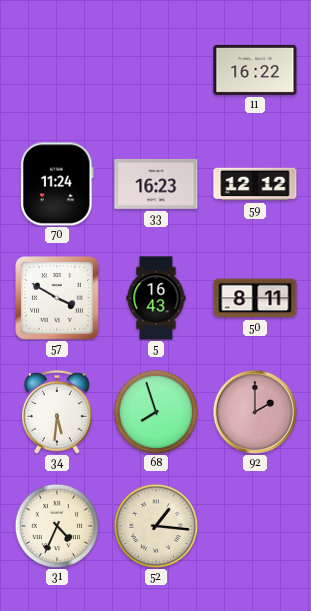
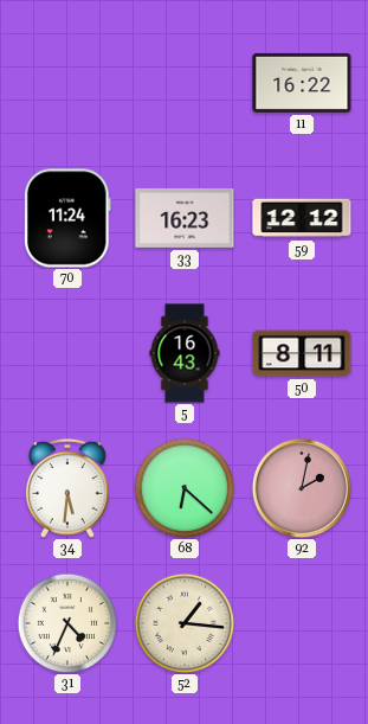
57: 3:50 -> none (57, 298)
68: 7:57 -> 6:22 (185, 488)
92: 2:00 -> 2:02 (302, 488)
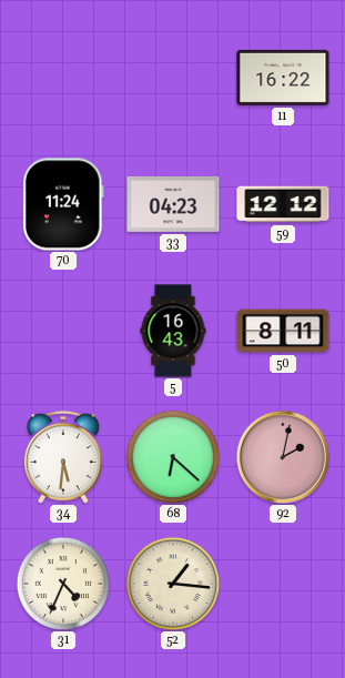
33: 16:23 -> 04:23 (173, 204)
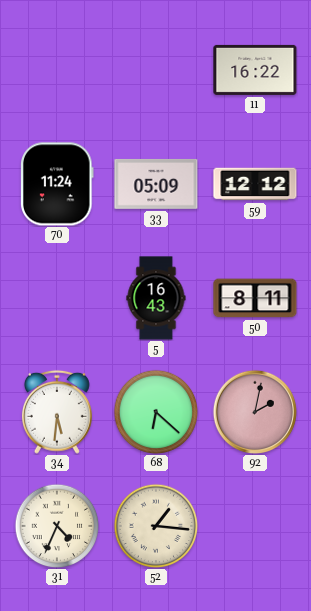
33: 04:23 -> 05:09 (156, 184)
